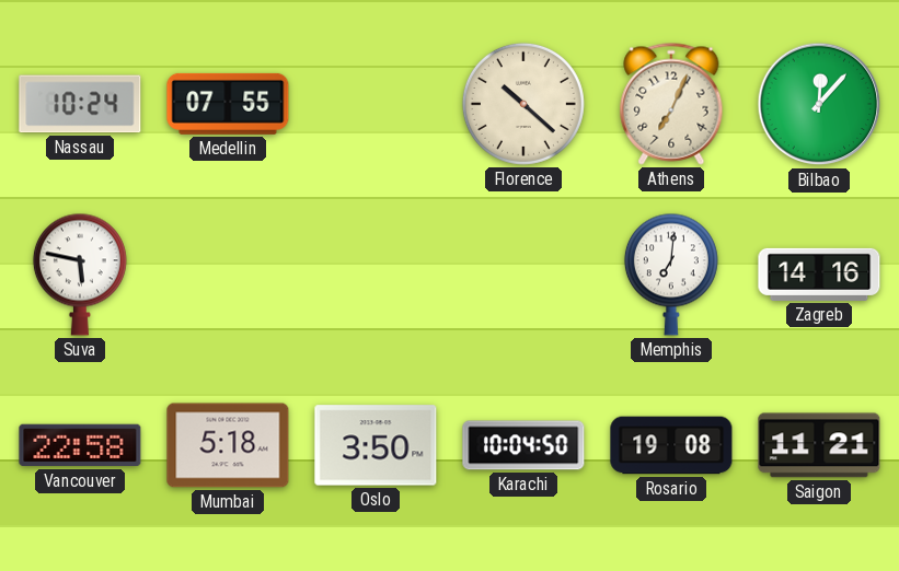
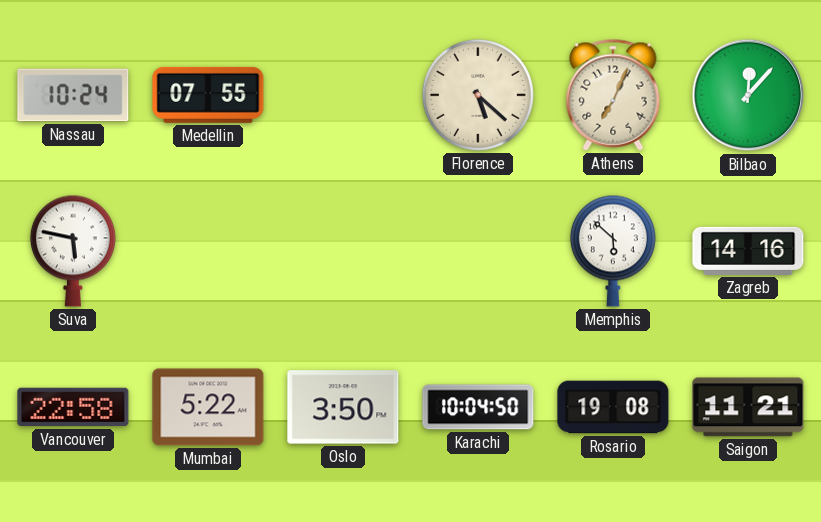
Florence: 10:22 -> 5:22 (478, 95)
Memphis: 7:01 -> 5:52 (613, 251)
Mumbai: 5:18 -> 5:22 (208, 407)
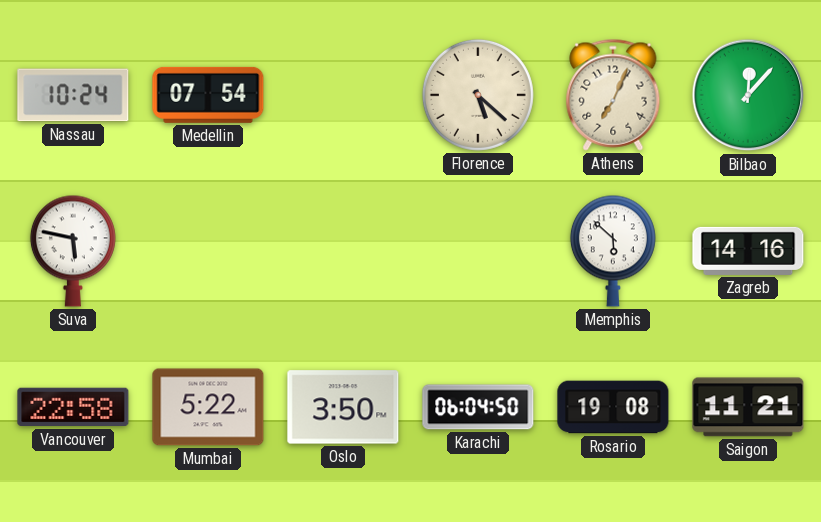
Medellin: 07:55 -> 07:54 (208, 95)
Karachi: 10:04 -> 06:04 (478, 407)
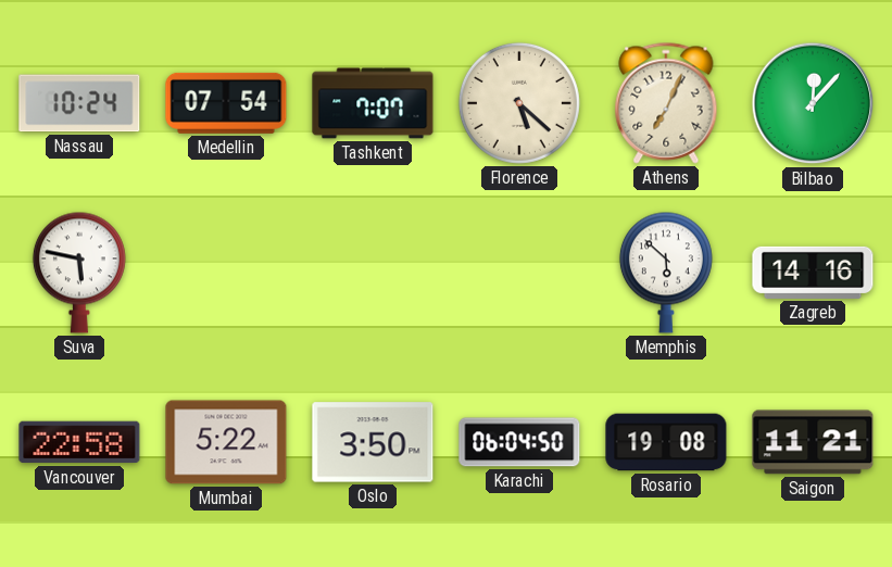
Tashkent: none -> 7:07 (373, 103)
